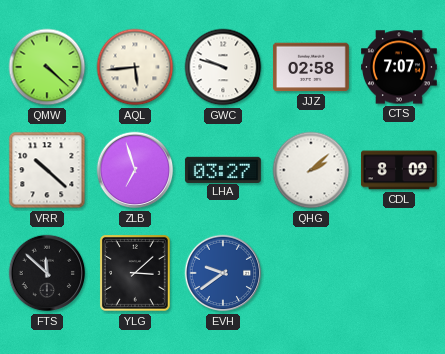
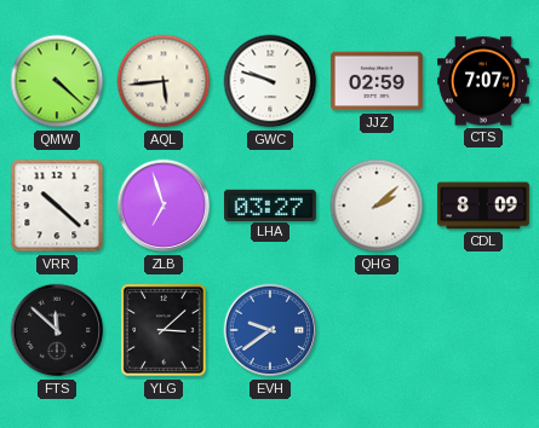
JJZ: 02:58 -> 02:59 (377, 81)
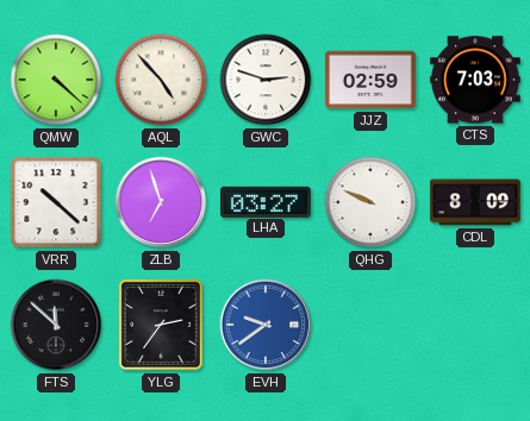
AQL: 5:44 -> 4:53 (161, 80)
GWC: 9:48 -> 2:48 (266, 80)
CTS: 7:07 -> 7:03 (476, 80)
QHG: 2:08 -> 9:49 (370, 202)
YLG: 3:08 -> 2:36 (161, 325)
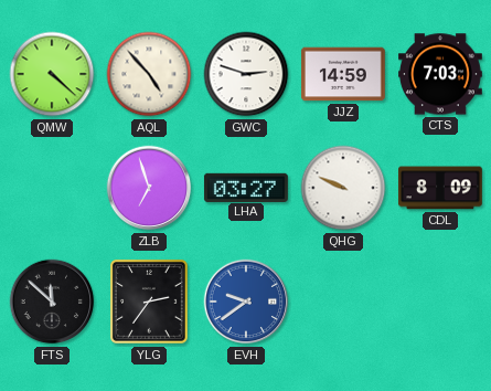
JJZ: 02:59 -> 14:59 (343, 74)
VRR: 10:22 -> none (56, 202)
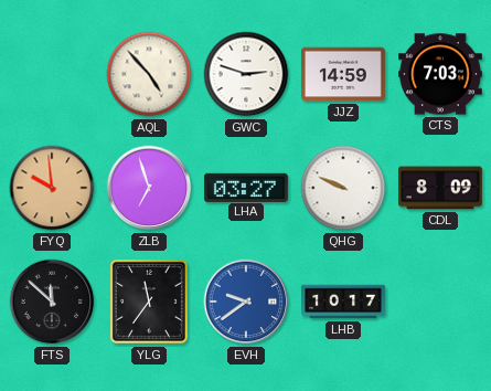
QMW: 4:22 -> none (52, 74)
FYQ: none -> 9:59 (52, 188)
YLG: 2:36 -> 11:36 (149, 302)
LHB: none -> 10:17 (344, 302)
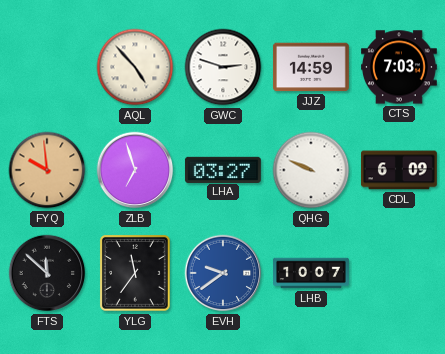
CDL: 8:09 -> 6:09 (399, 170)
LHB: 10:17 -> 10:07 (312, 273)
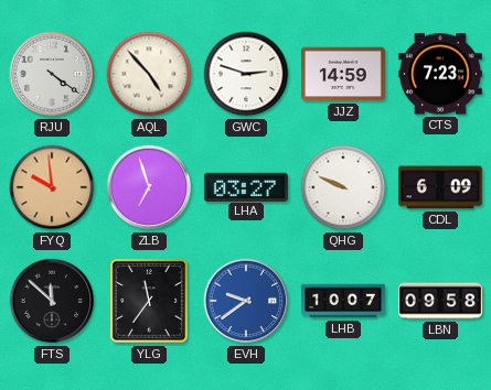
RJU: none -> 4:21 (52, 74)
CTS: 7:03 -> 7:23 (441, 74)
LBN: none -> 09:58 (441, 301)
